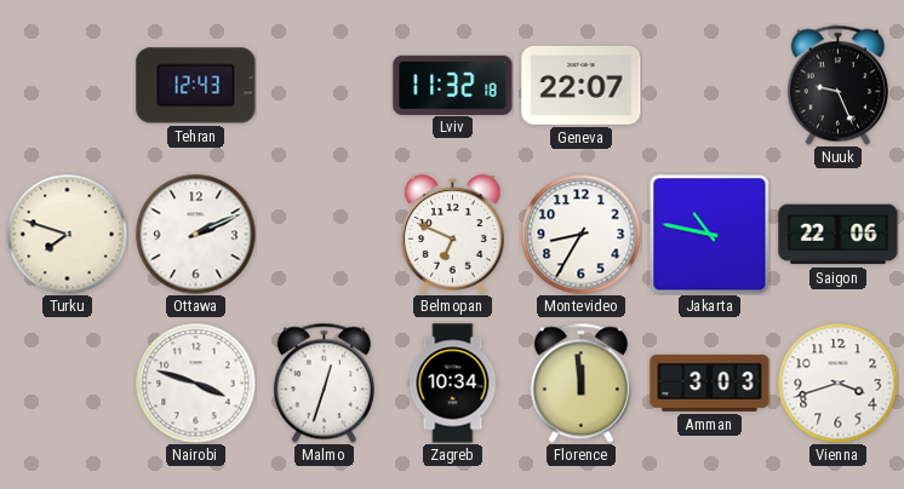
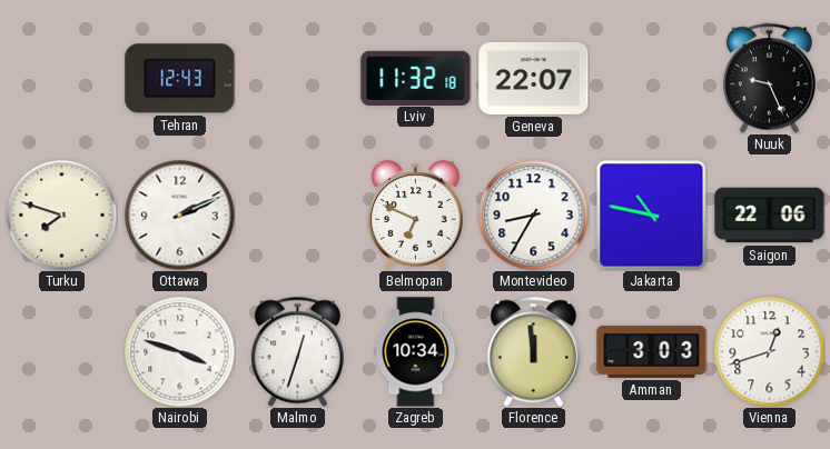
Vienna: 3:42 -> 12:42 (770, 352)
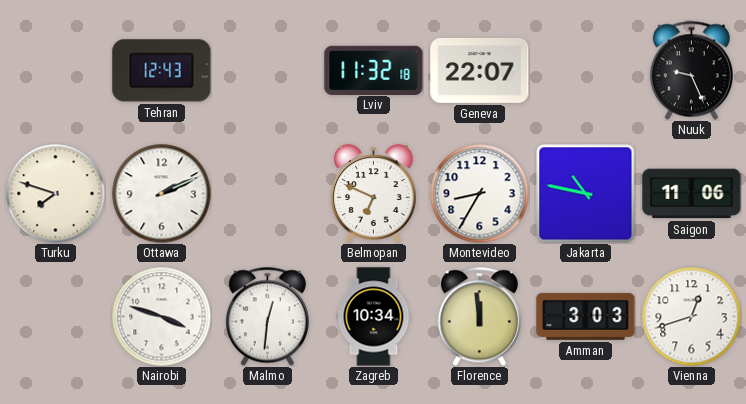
Saigon: 22:06 -> 11:06 (692, 194)
Malmo: 12:33 -> 12:31 (267, 316)
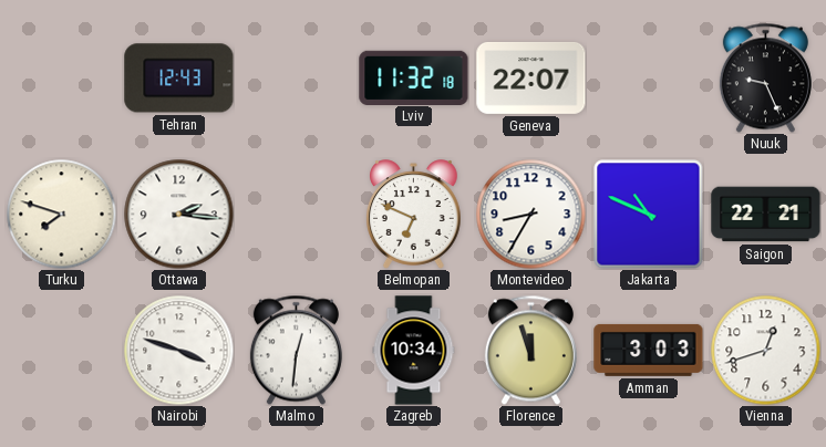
Ottawa: 2:11 -> 2:16 (179, 215)
Jakarta: 10:47 -> 10:49 (649, 215)
Saigon: 11:06 -> 22:21 (766, 215)
Florence: 11:59 -> 11:57 (530, 350)
